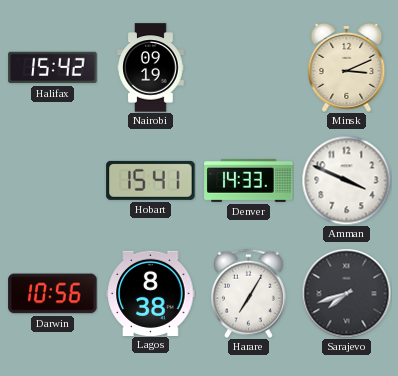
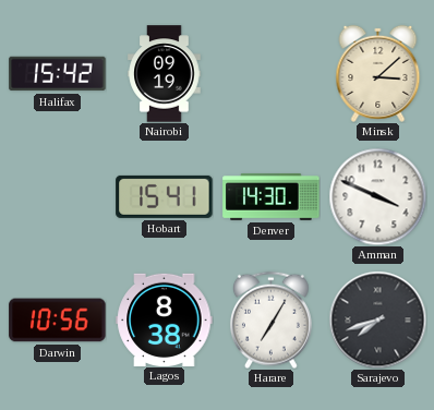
Minsk: 3:11 -> 3:08 (378, 73)
Denver: 14:33 -> 14:30 (272, 196)
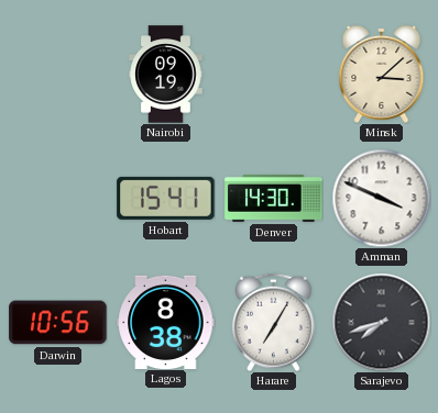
Halifax: 15:42 -> none (58, 74)
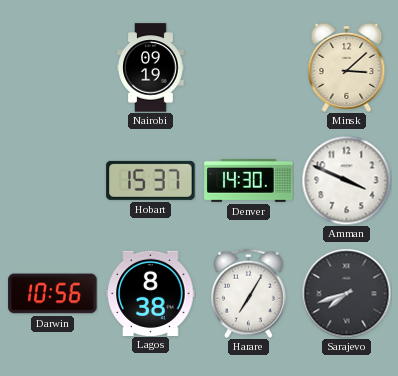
Hobart: 15:41 -> 15:37 (151, 180)
